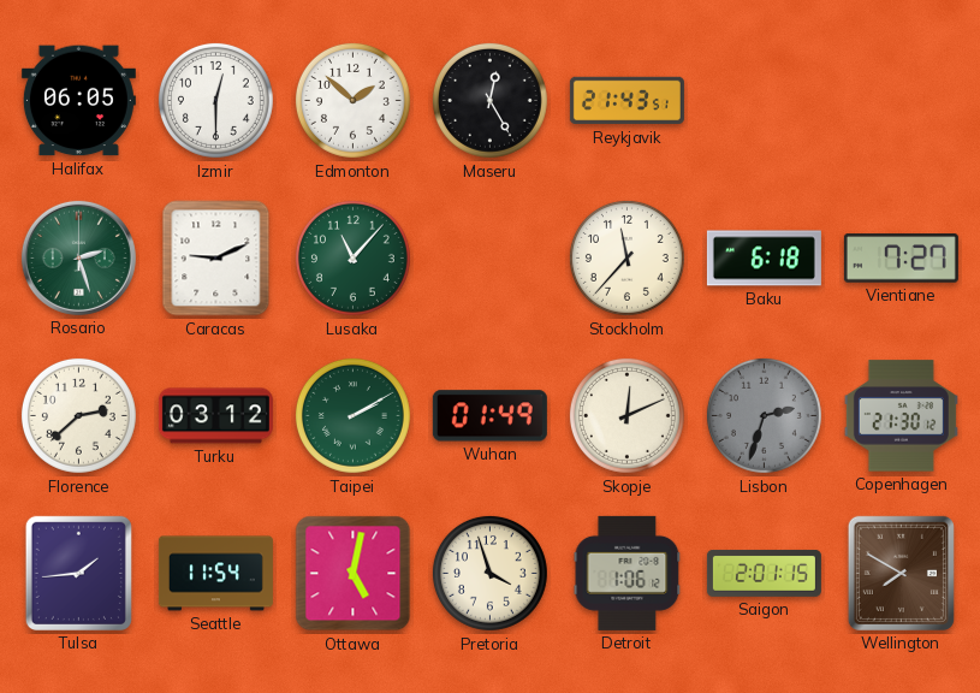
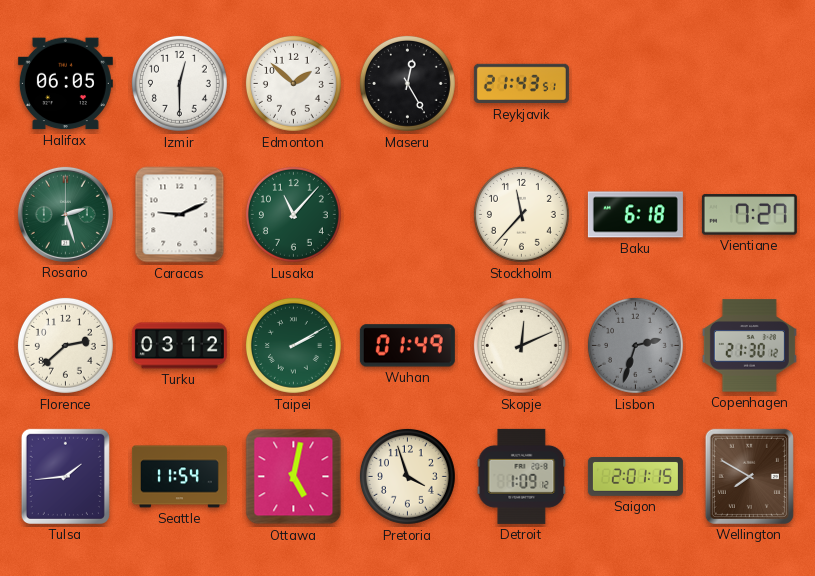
Detroit: 1:06 -> 1:09 (522, 476)
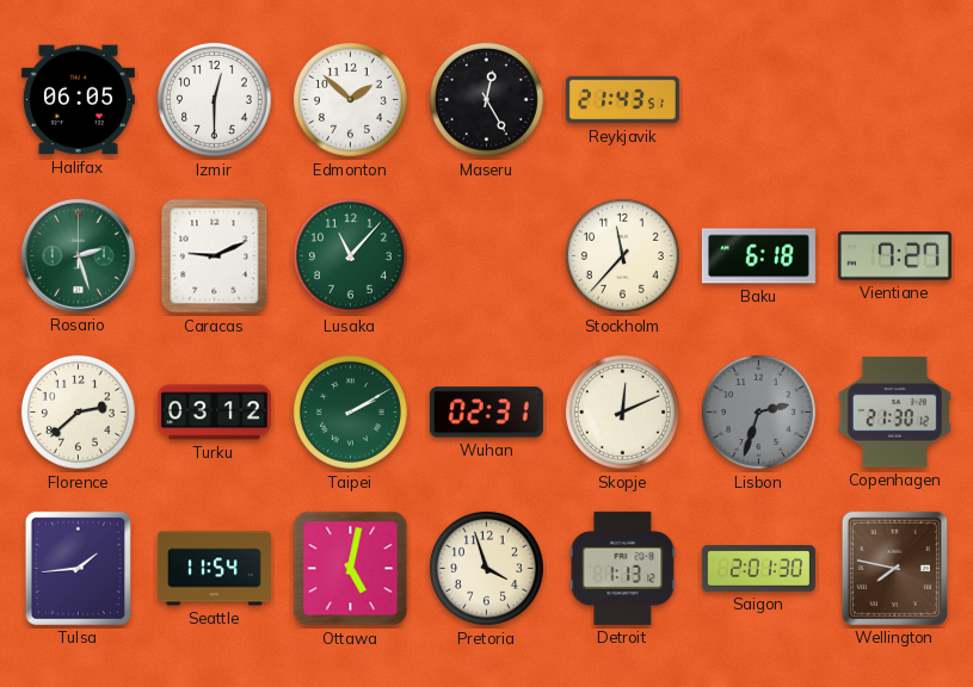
Wuhan: 01:49 -> 02:31 (486, 413)
Detroit: 1:09 -> 1:13 (623, 568)
Saigon: 2:01:15 -> 2:01:30 (758, 569)
Wellington: 7:50 -> 7:47 (894, 568)
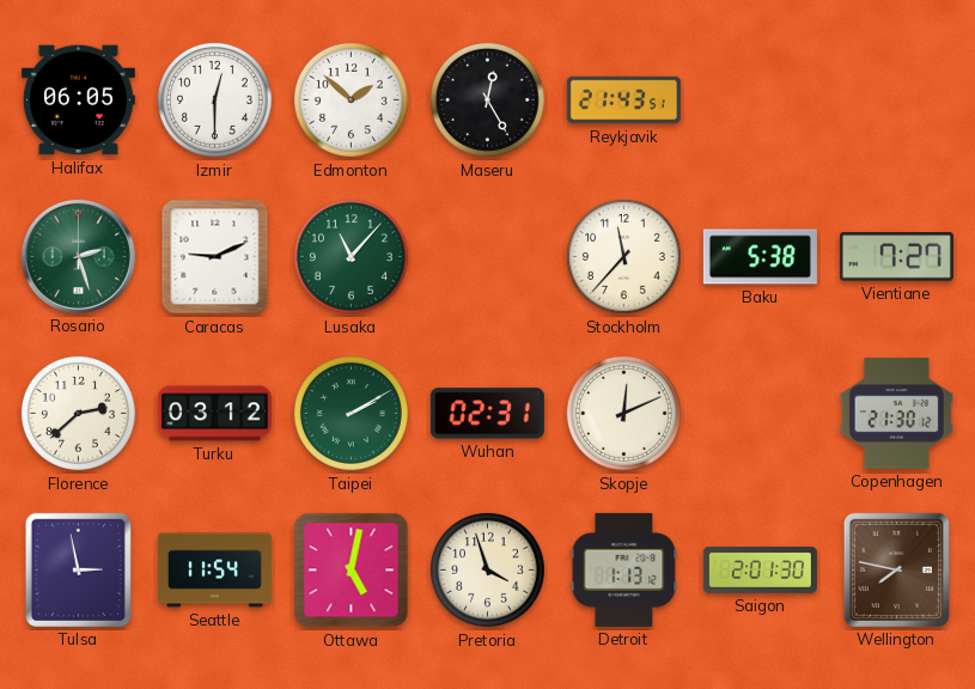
Baku: 6:18 -> 5:38 (760, 257)
Lisbon: 2:33 -> none (758, 411)
Tulsa: 1:44 -> 2:58 (78, 569)
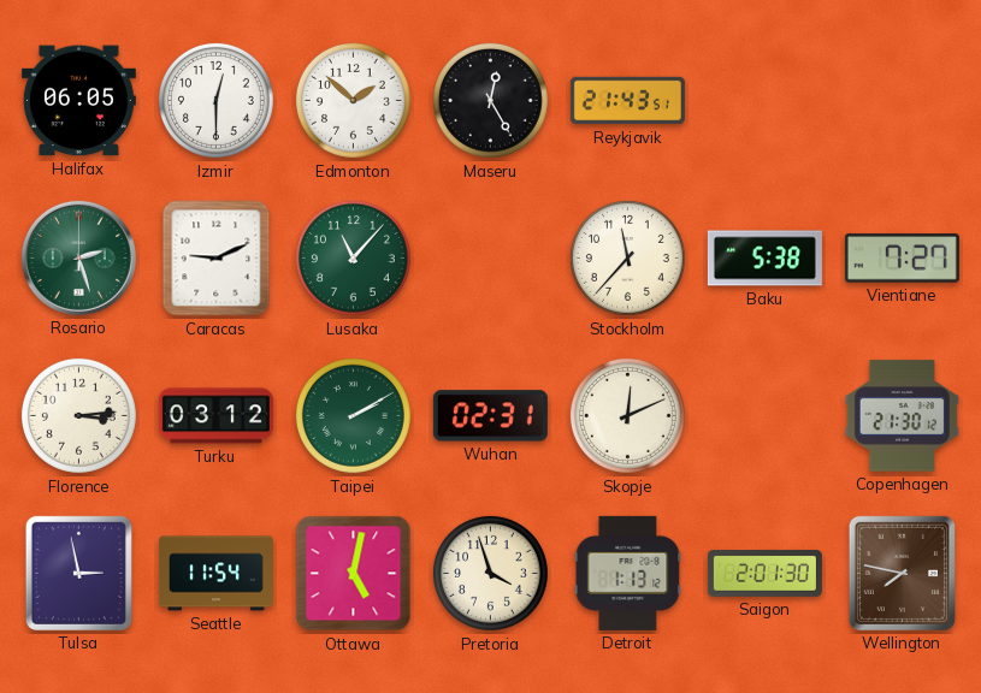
Florence: 2:38 -> 3:14 (78, 415)
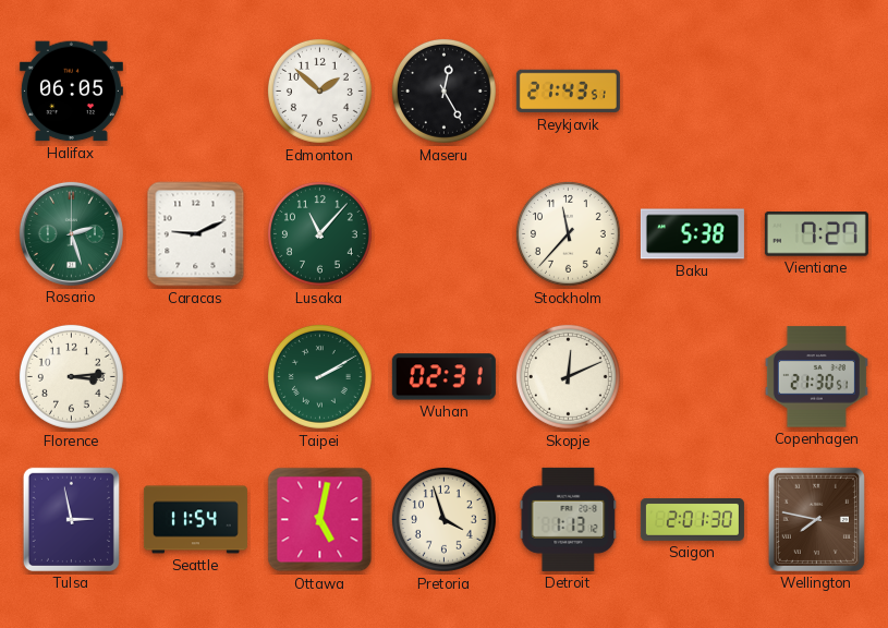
Izmir: 12:30 -> none (215, 100)
Turku: 03:12 -> none (215, 416)
Copenhagen: 21:30:12 -> 21:30:51 (816, 377)
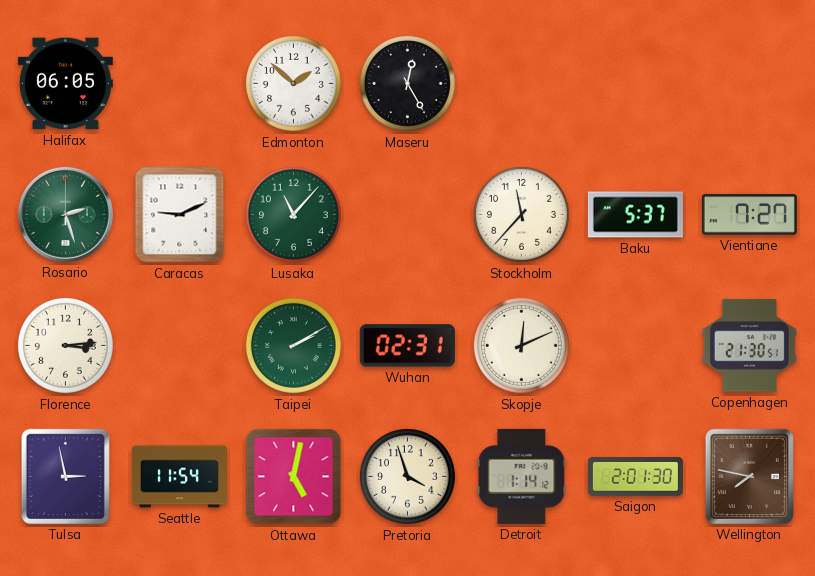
Reykjavik: 21:43 -> none (568, 92)
Baku: 5:38 -> 5:37 (635, 215)
Detroit: 1:13 -> 1:14 (522, 476)
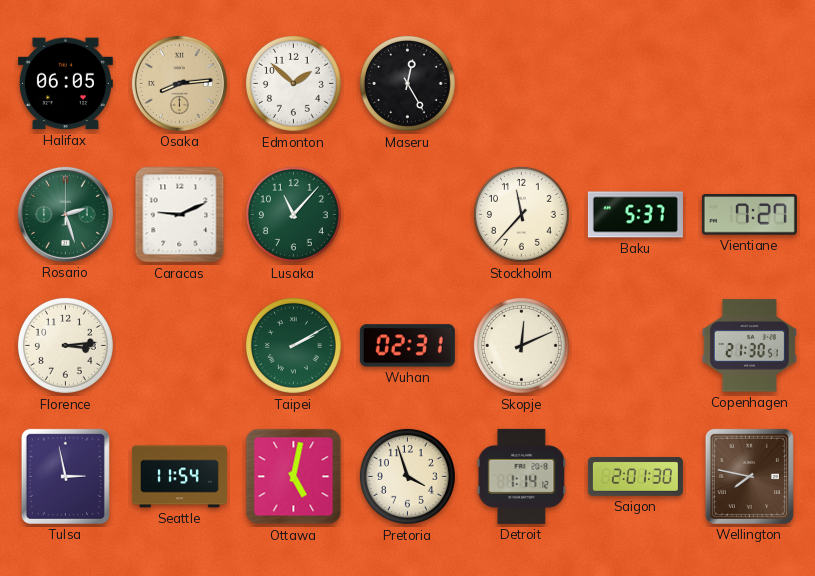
Osaka: none -> 8:14 (179, 83)
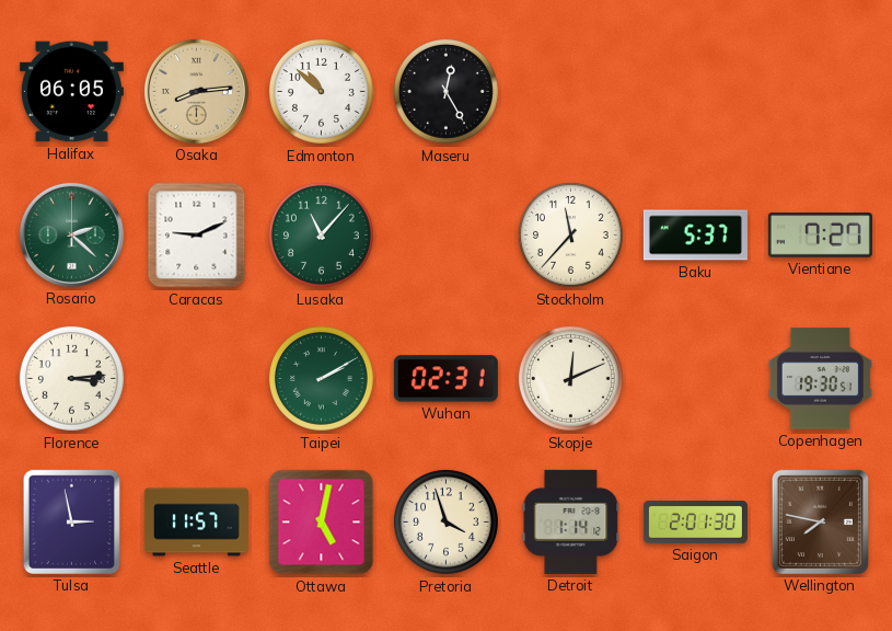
Edmonton: 1:52 -> 10:52 (321, 91)
Rosario: 2:27 -> 2:22 (71, 234)
Copenhagen: 21:30 -> 19:30 (820, 379)
Seattle: 11:54 -> 11:57 (196, 523)
